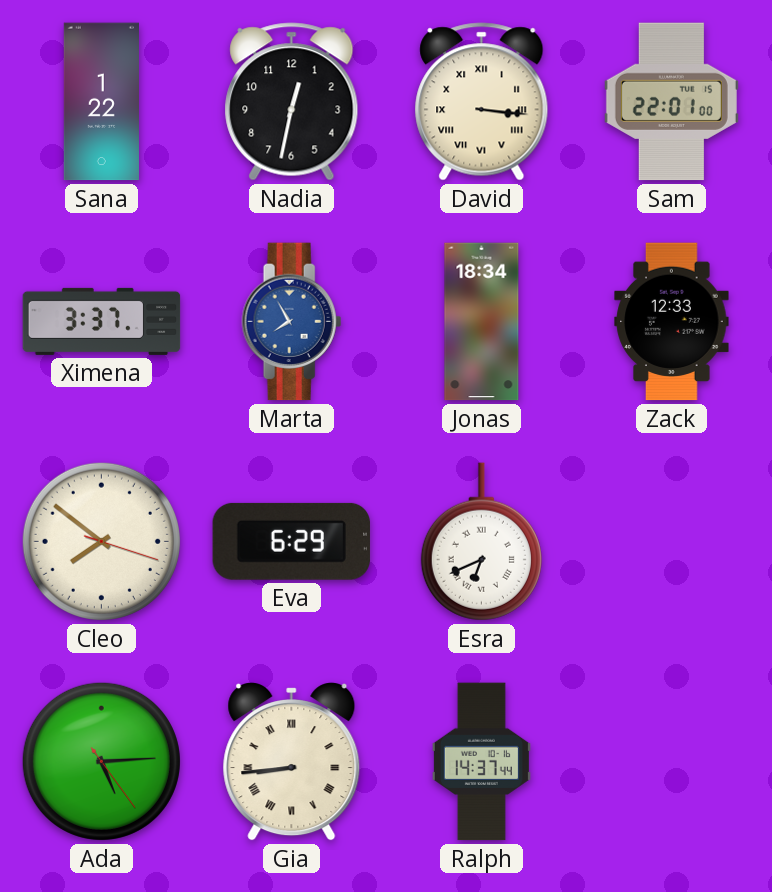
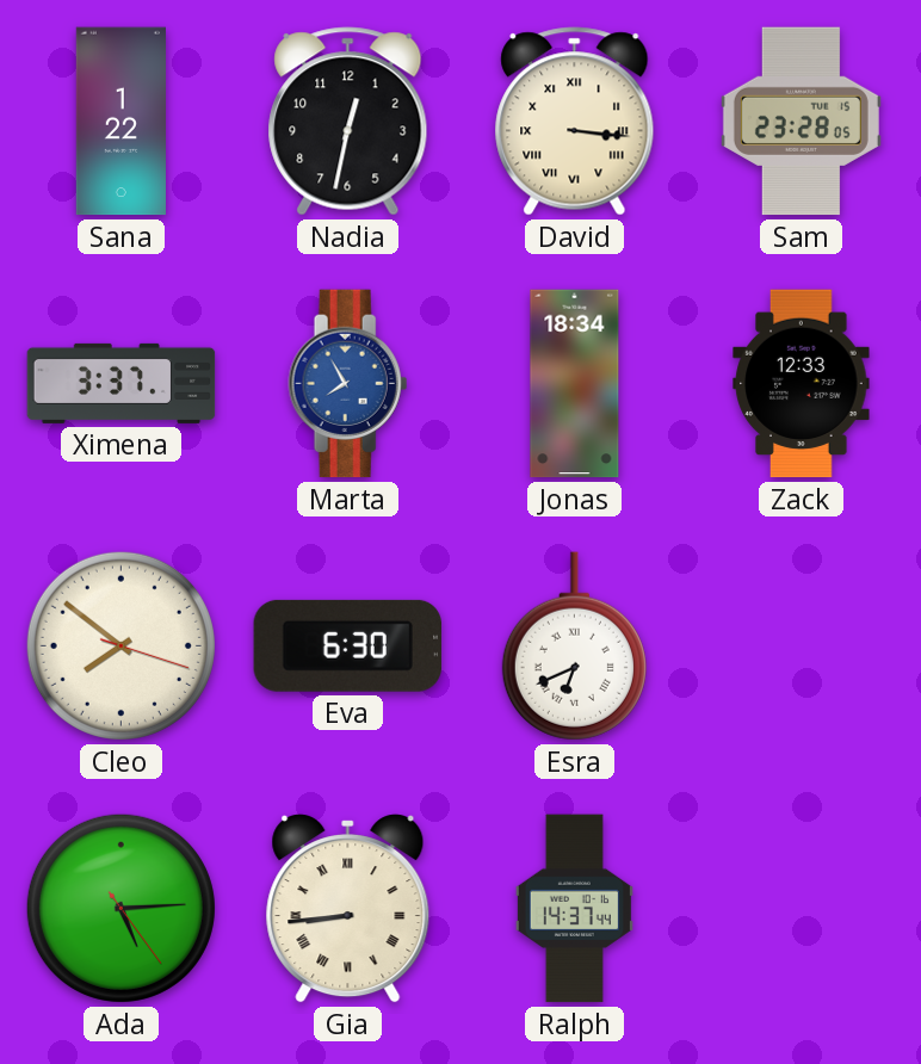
Sam: 22:01 -> 23:28 (801, 122)
Eva: 6:29 -> 6:30 (347, 645)
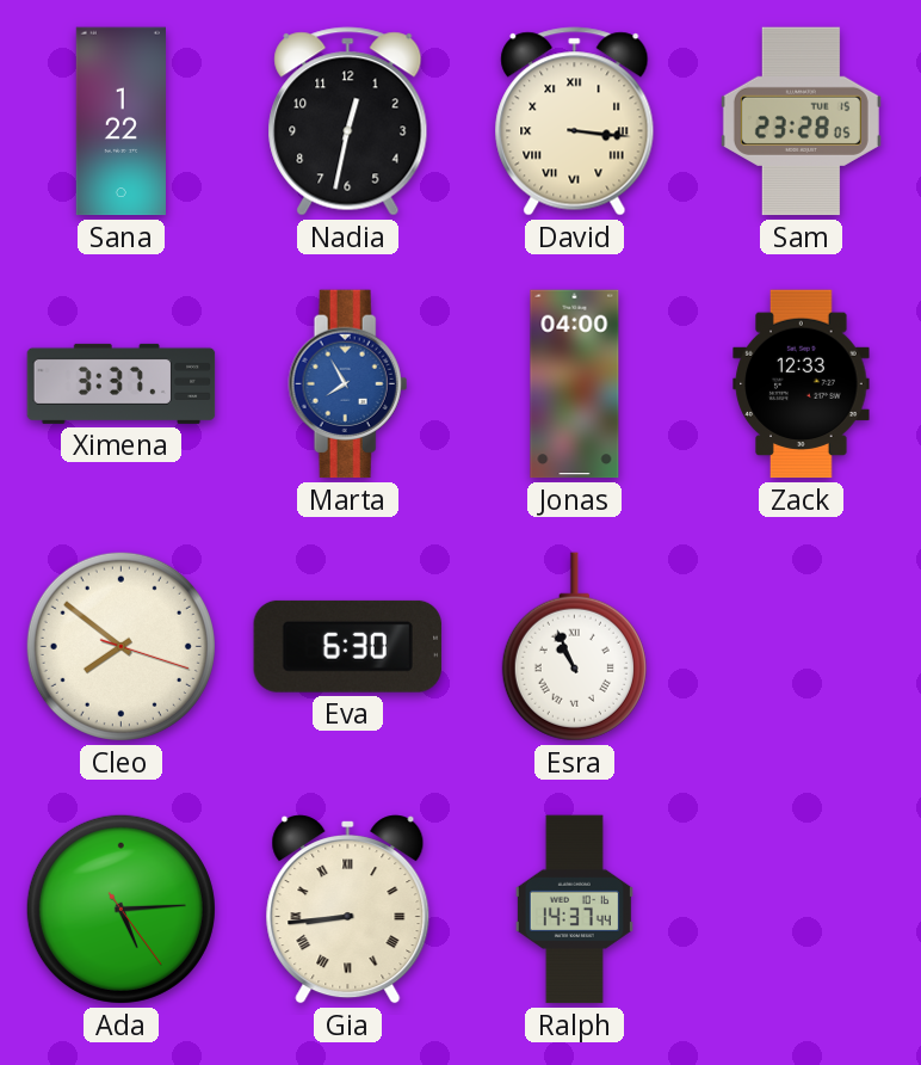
Jonas: 18:34 -> 04:00 (575, 384)
Esra: 6:41 -> 10:56 (574, 647)
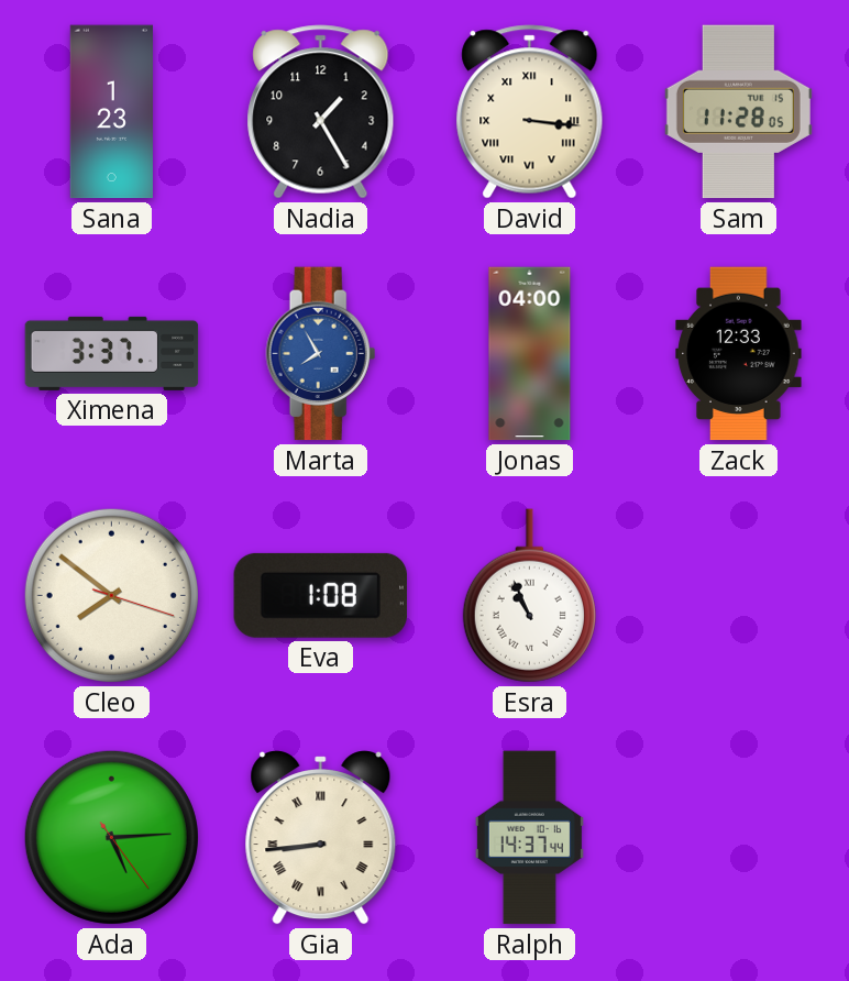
Sana: 1:22 -> 1:23 (111, 112)
Nadia: 12:32 -> 1:25 (321, 112)
Sam: 23:28 -> 11:28 (738, 112)
Eva: 6:30 -> 1:08 (320, 595)
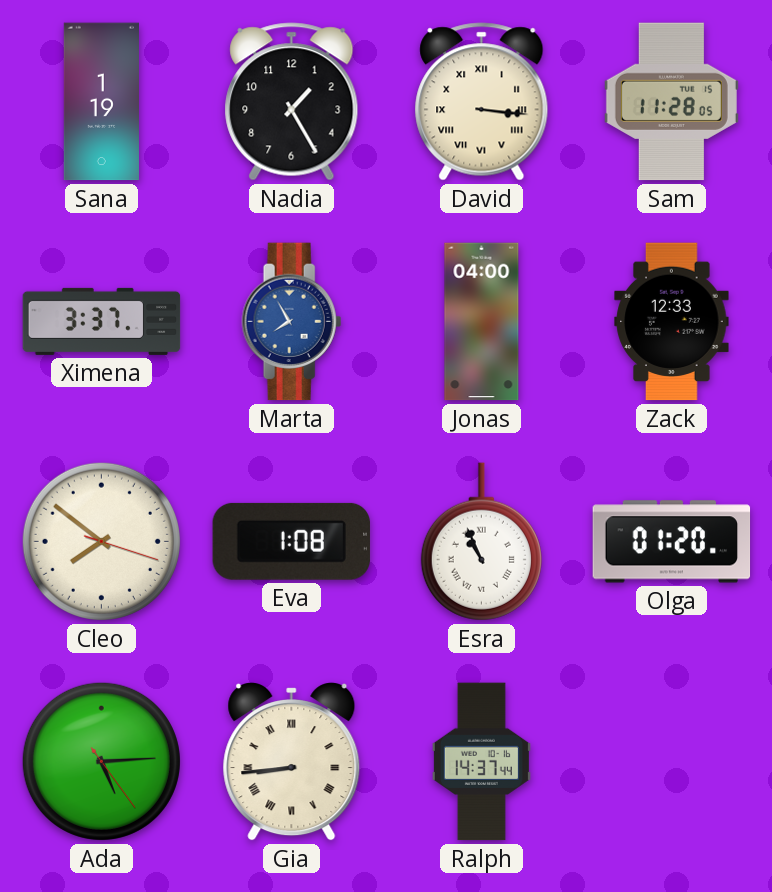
Sana: 1:23 -> 1:19 (101, 102)
Olga: none -> 01:20 (672, 542)
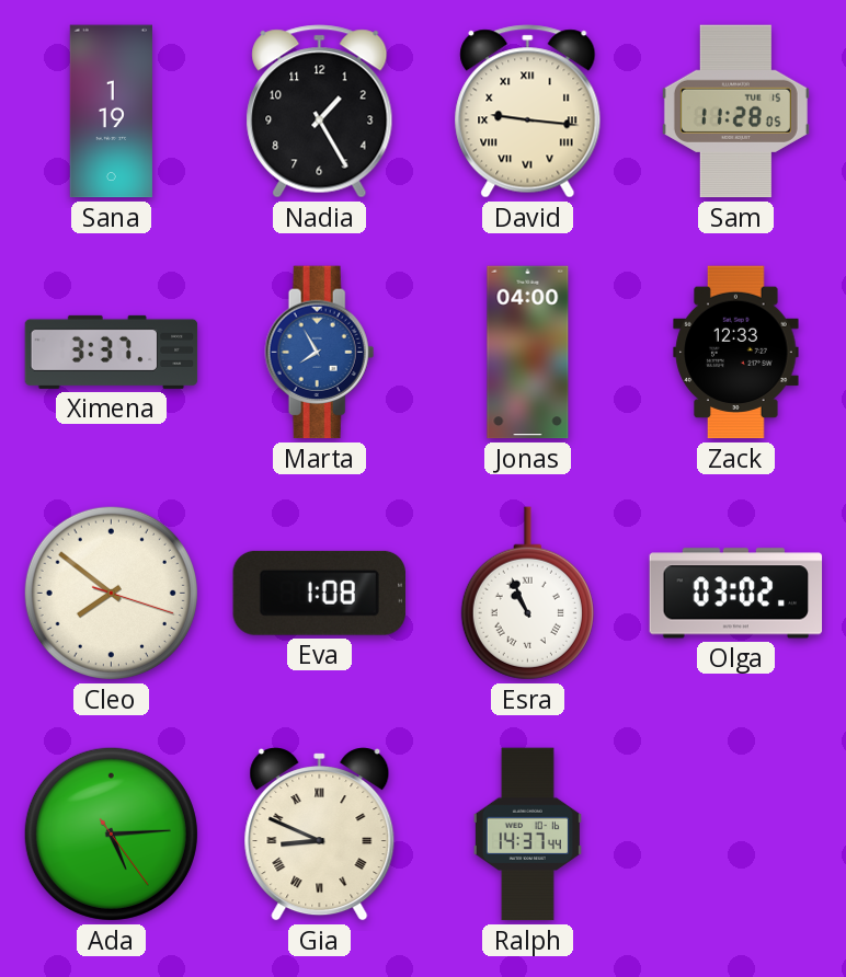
David: 3:16 -> 9:16 (528, 112)
Olga: 01:20 -> 03:02 (736, 594)
Gia: 8:44 -> 8:49 (320, 835)
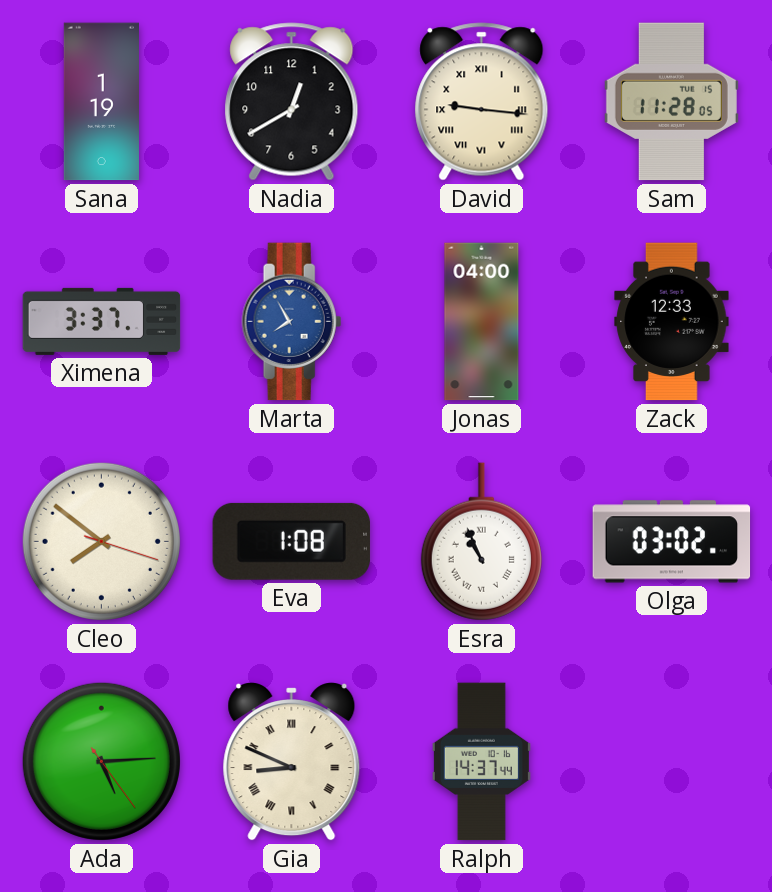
Nadia: 1:25 -> 12:40 (292, 102)
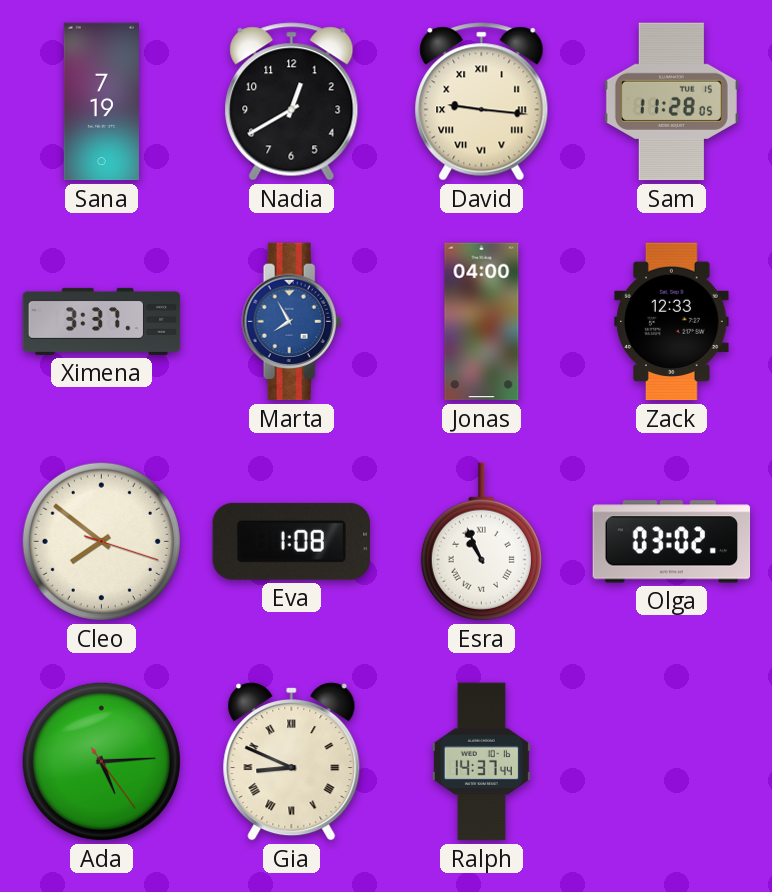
Sana: 1:19 -> 7:19 (101, 102)
